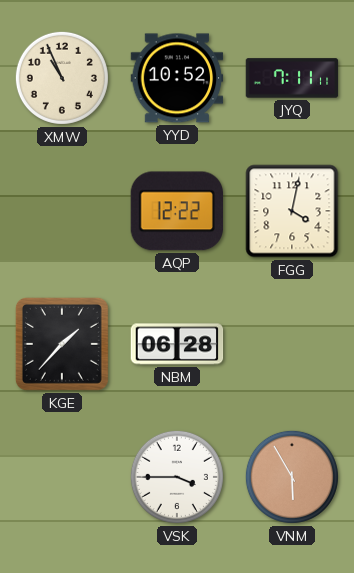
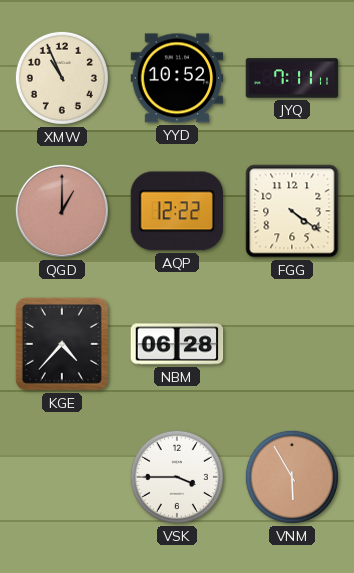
QGD: none -> 1:00 (62, 211)
FGG: 4:02 -> 4:21 (292, 211)
KGE: 1:37 -> 4:37 (62, 344)
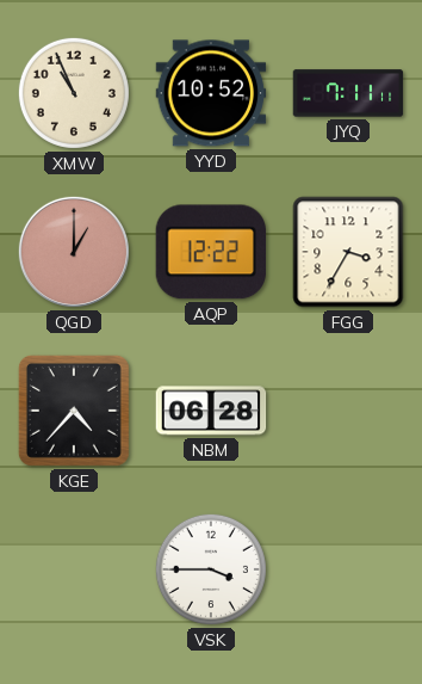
FGG: 4:21 -> 3:35 (348, 252)
VNM: 5:55 -> none (292, 477)
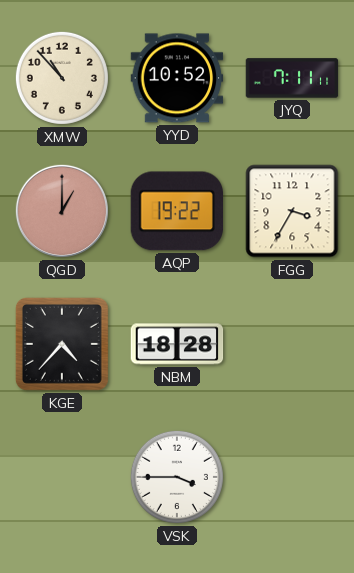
XMW: 10:56 -> 10:53 (62, 78)
AQP: 12:22 -> 19:22 (176, 211)
NBM: 06:28 -> 18:28 (177, 344)
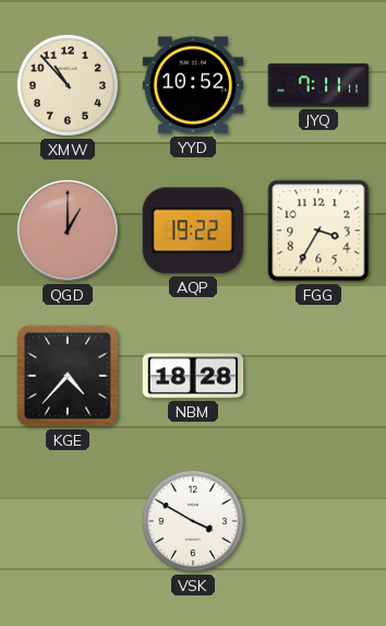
VSK: 3:45 -> 3:50 (193, 521)
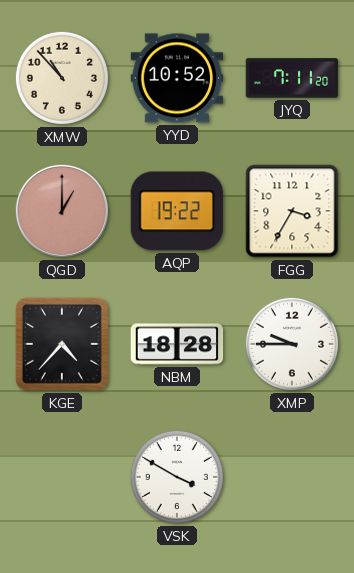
JYQ: 7:11:11 -> 7:11:20 (292, 78)
XMP: none -> 9:45 (292, 344)
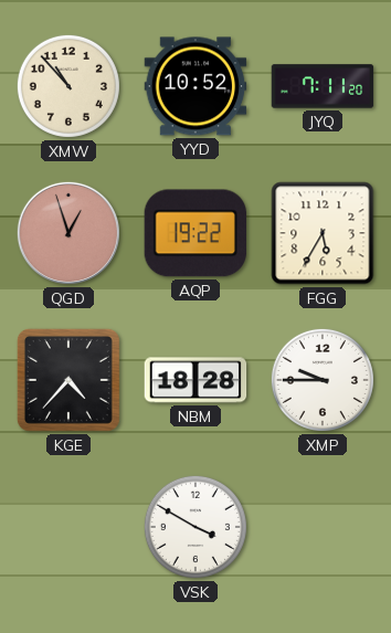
QGD: 1:00 -> 12:57 (68, 233)
FGG: 3:35 -> 5:35 (323, 233)
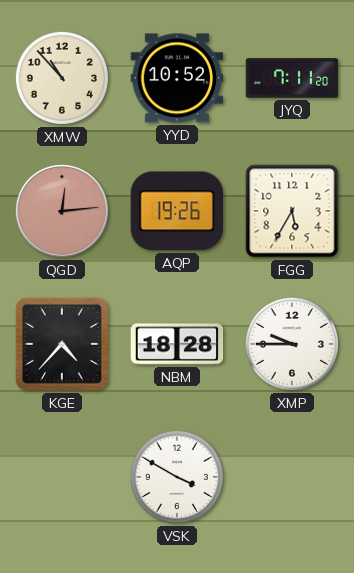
QGD: 12:57 -> 12:14 (62, 211)
AQP: 19:22 -> 19:26 (176, 211)
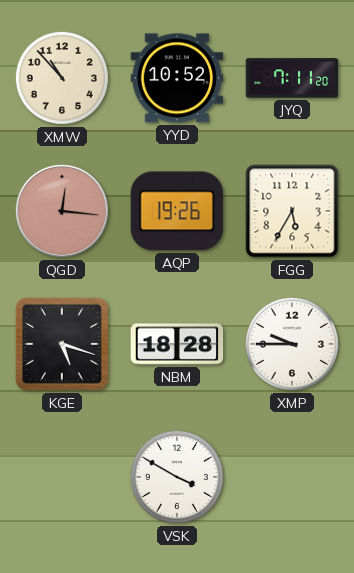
QGD: 12:14 -> 12:16 (62, 211)
KGE: 4:37 -> 5:18 (62, 344)
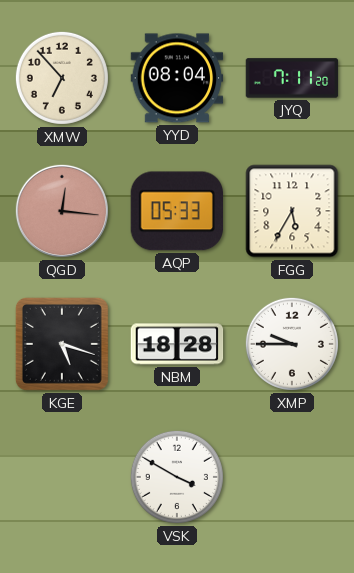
XMW: 10:53 -> 6:53 (62, 78)
YYD: 10:52 -> 08:04 (177, 78)
AQP: 19:26 -> 05:33 (176, 211)
